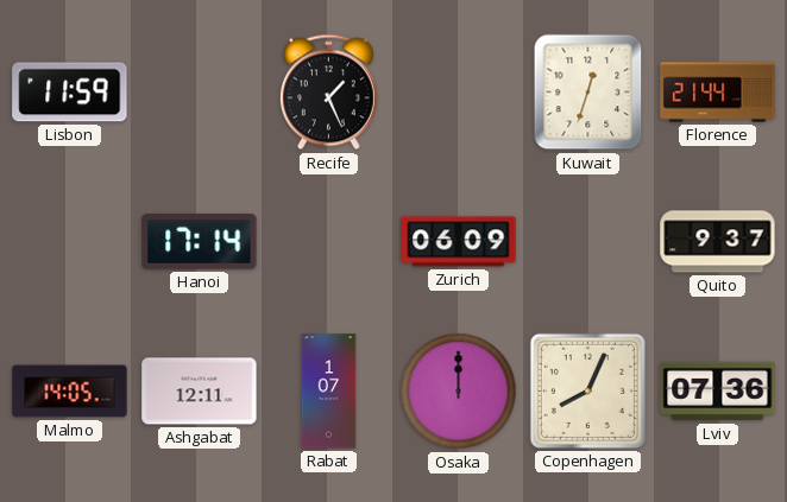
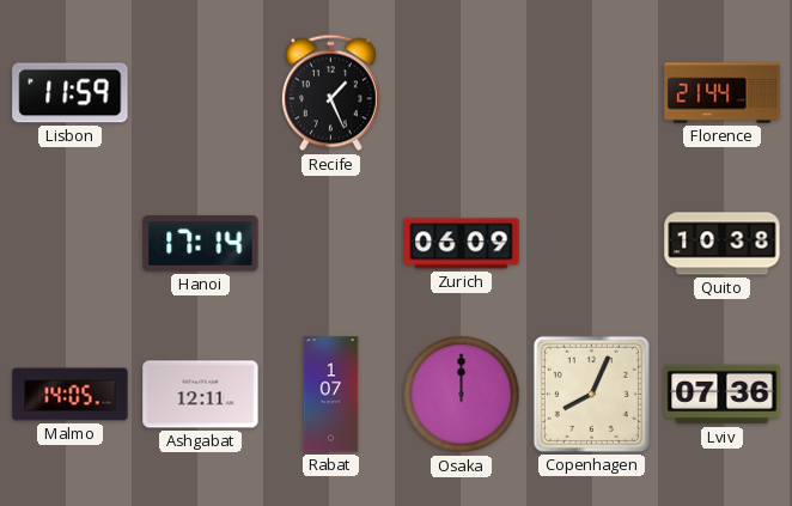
Kuwait: 12:33 -> none (588, 93)
Quito: 9:37 -> 10:38 (723, 244)
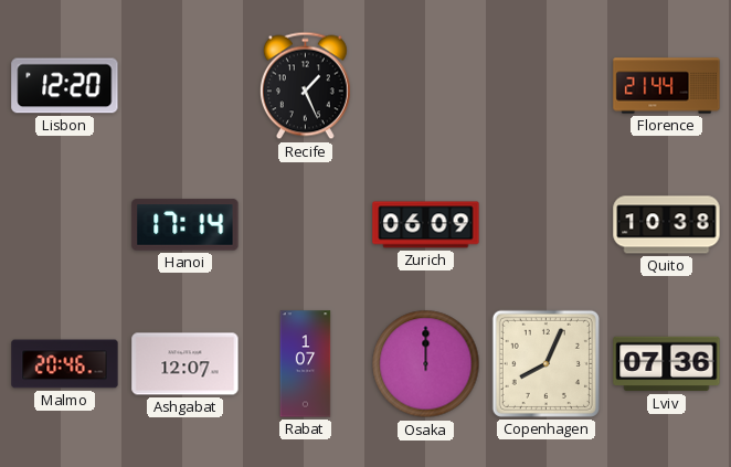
Lisbon: 11:59 -> 12:20 (65, 86)
Malmo: 14:05 -> 20:46 (65, 364)
Ashgabat: 12:11 -> 12:07 (186, 364)
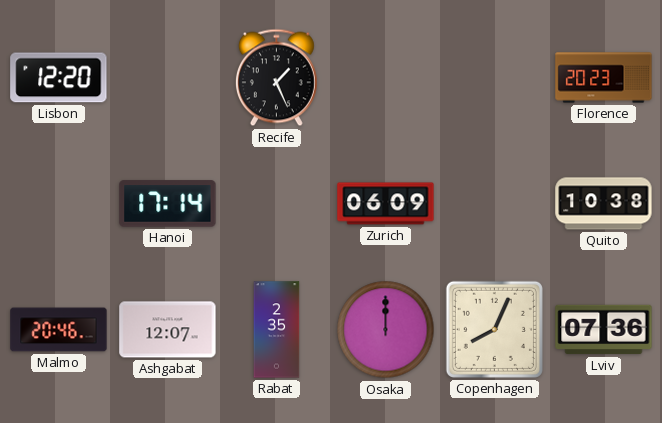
Florence: 21:44 -> 20:23 (604, 78)
Rabat: 1:07 -> 2:35 (277, 330)
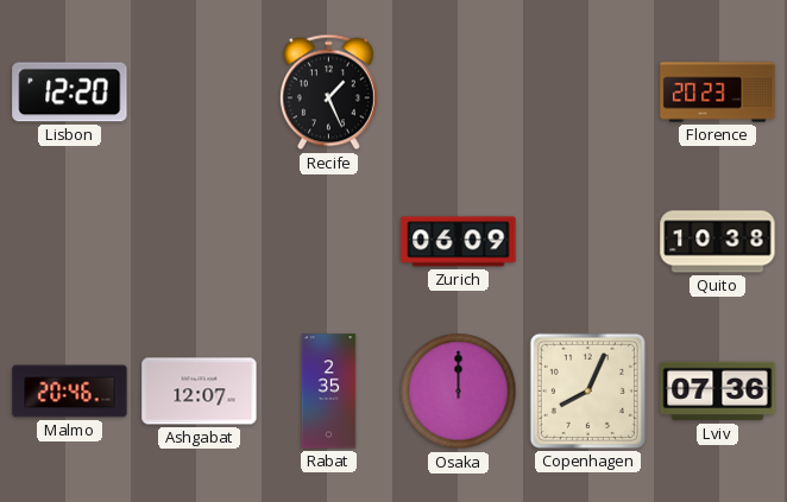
Hanoi: 17:14 -> none (168, 204)
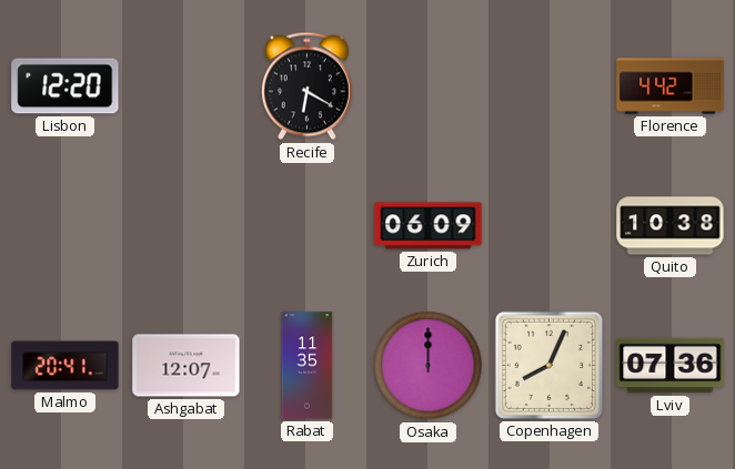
Recife: 1:26 -> 6:20 (306, 86)
Florence: 20:23 -> 4:42 (671, 86)
Malmo: 20:46 -> 20:41 (66, 366)
Rabat: 2:35 -> 11:35 (308, 366)
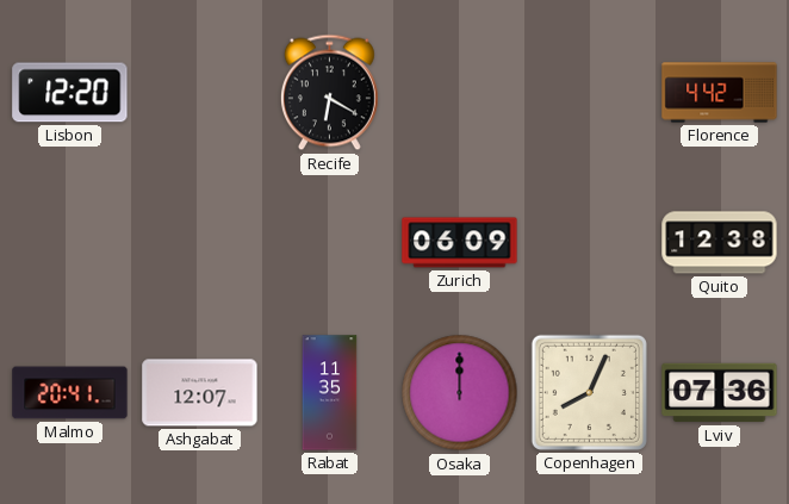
Quito: 10:38 -> 12:38 (720, 243)
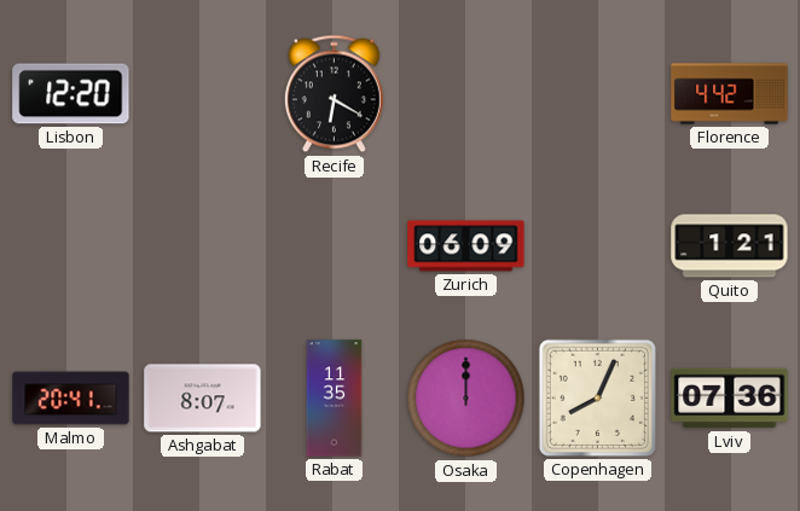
Quito: 12:38 -> 1:21 (730, 246)
Ashgabat: 12:07 -> 8:07 (203, 399)
